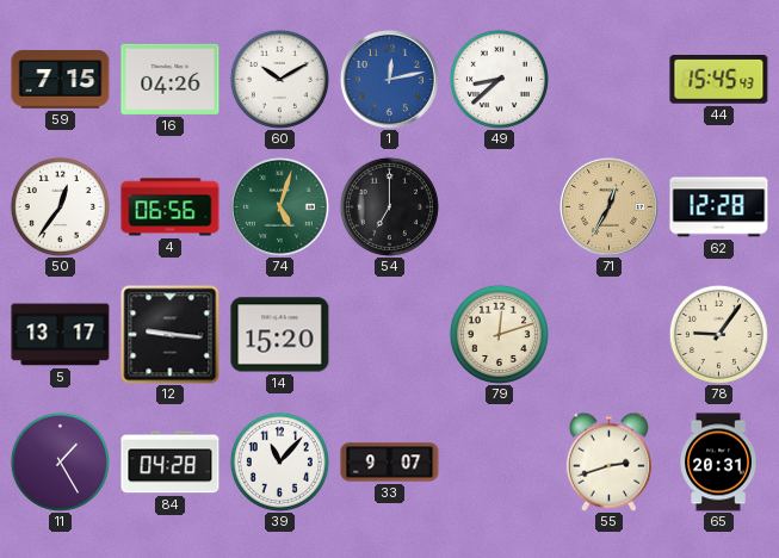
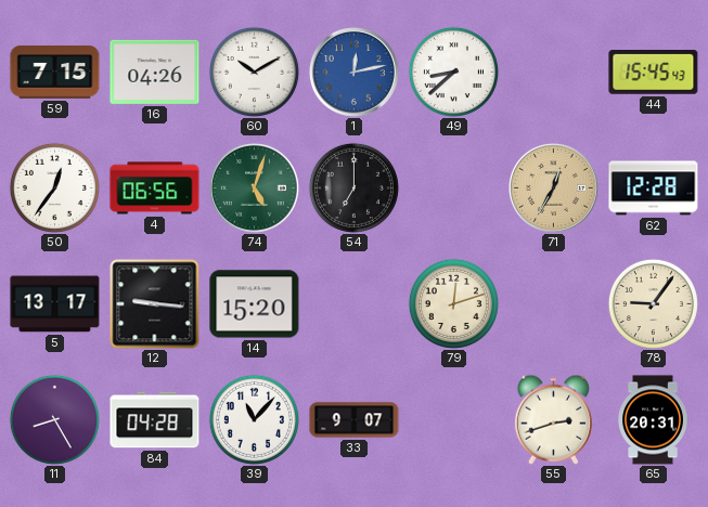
11: 1:25 -> 8:25 (54, 419)
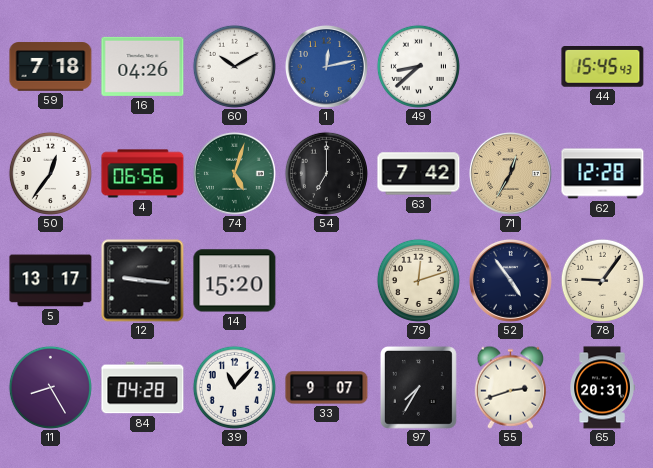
59: 7:15 -> 7:18 (51, 67)
63: none -> 7:42 (419, 174)
52: none -> 4:54 (510, 280)
97: none -> 7:35 (418, 387)
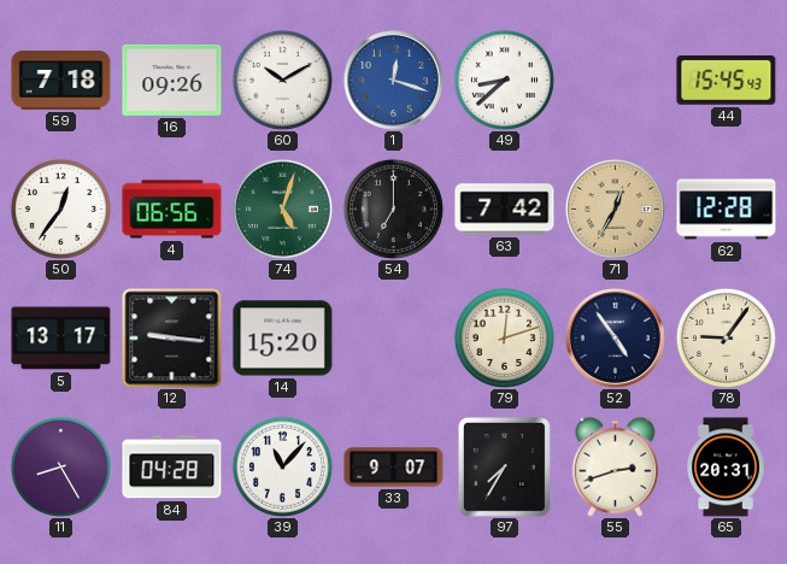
16: 04:26 -> 09:26 (172, 80)
1: 12:13 -> 12:18 (393, 80)
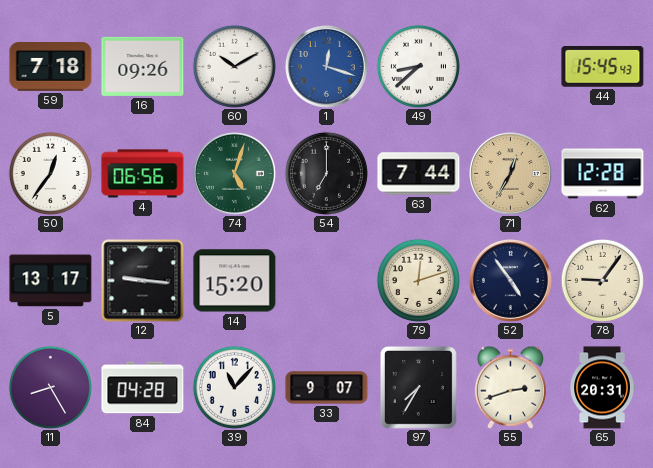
63: 7:42 -> 7:44 (419, 174)
